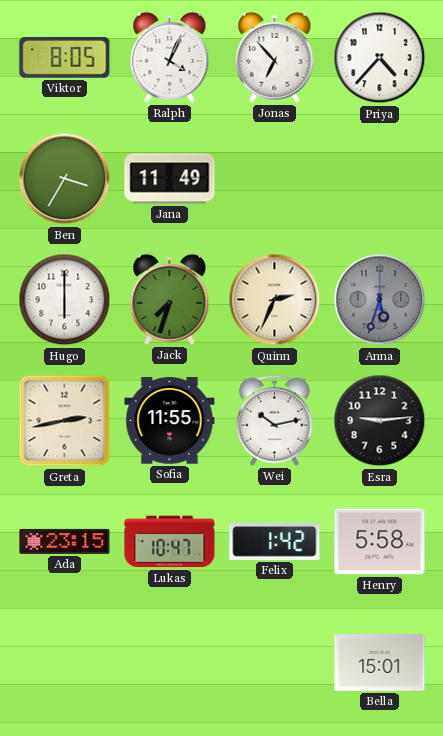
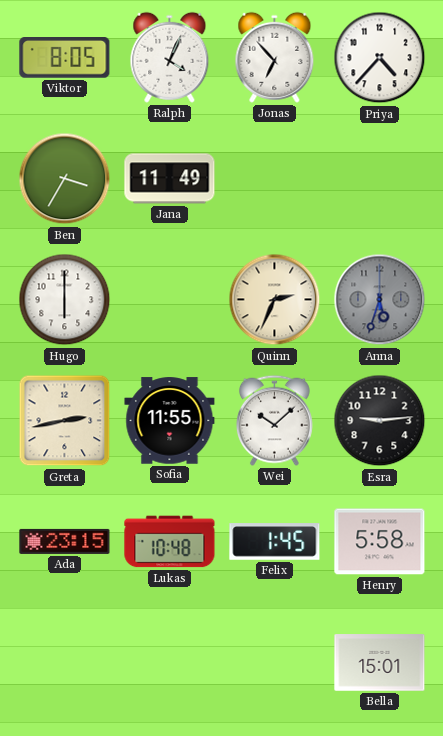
Jack: 7:33 -> none (170, 299)
Wei: 10:13 -> 10:08 (274, 420)
Lukas: 10:47 -> 10:48 (170, 542)
Felix: 1:42 -> 1:45 (275, 542)
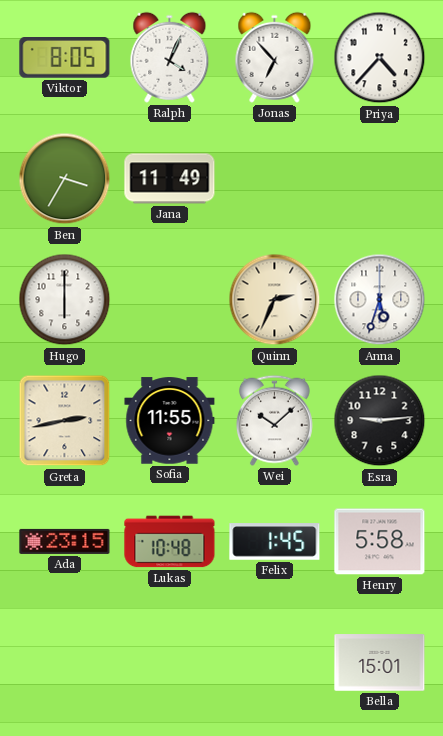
Anna dial: grey -> white (380, 300)
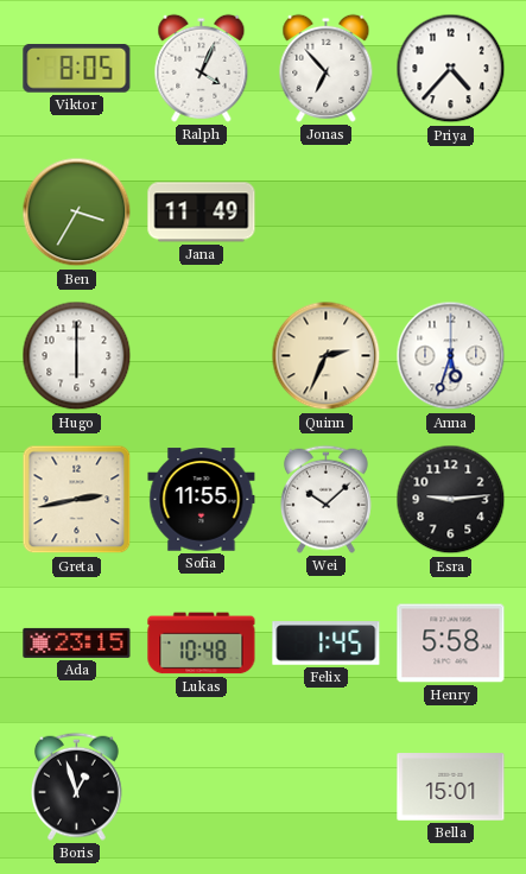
Boris: none -> 12:57 (76, 786)
